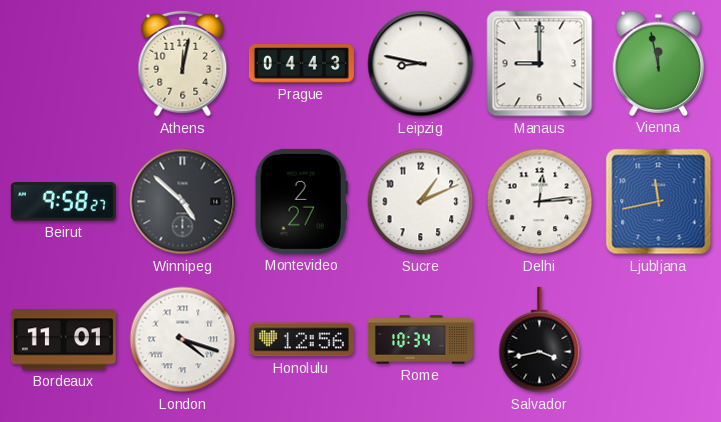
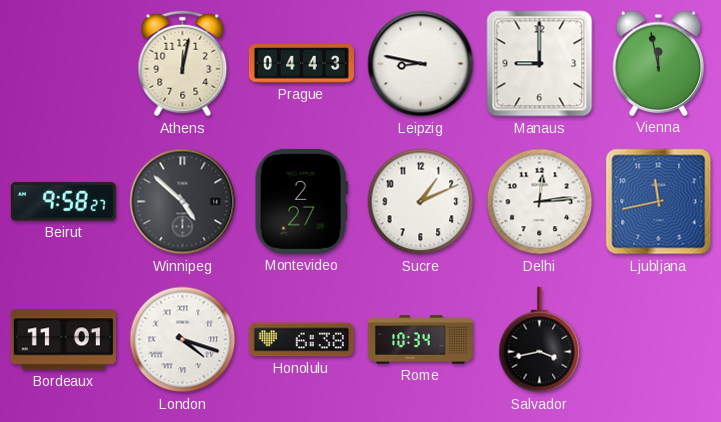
Honolulu: 12:56 -> 6:38 (301, 340)
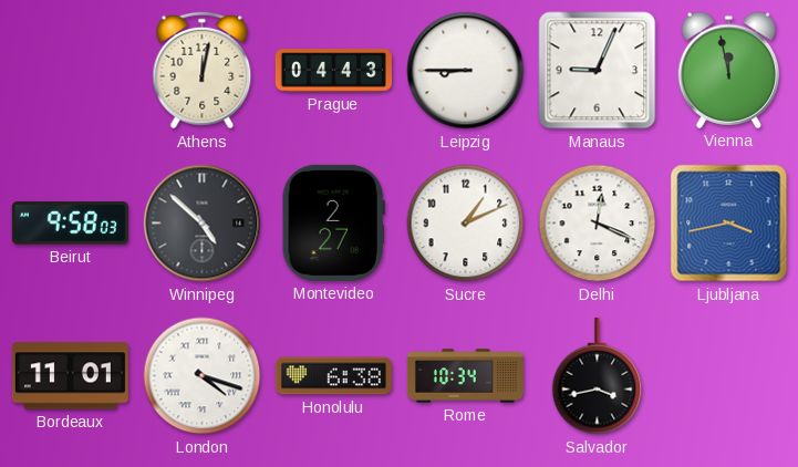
Leipzig: 8:47 -> 8:45 (466, 71)
Manaus: 9:00 -> 9:04 (598, 71)
Beirut: 9:58:27 -> 9:58:03 (70, 224)
Delhi: 12:14 -> 12:19 (598, 224)
Ljubljana: 11:43 -> 3:43 (729, 224)
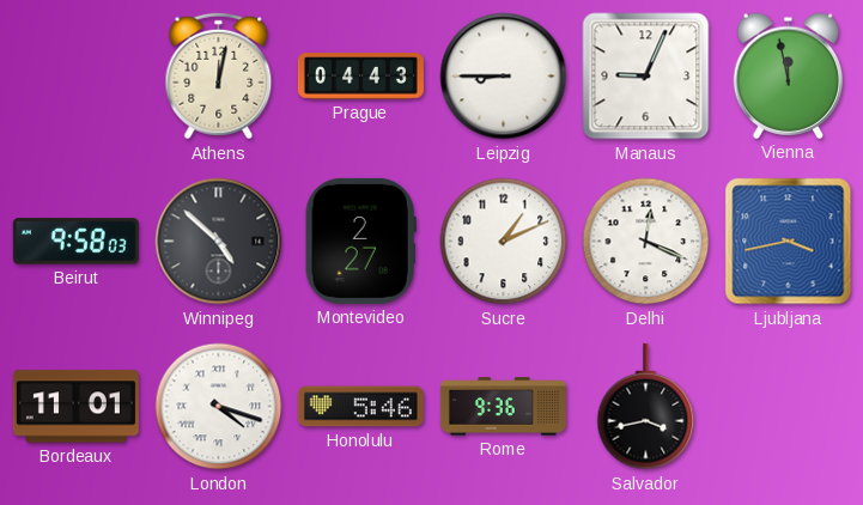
Honolulu: 6:38 -> 5:46 (360, 407)
Rome: 10:34 -> 9:36 (503, 407)
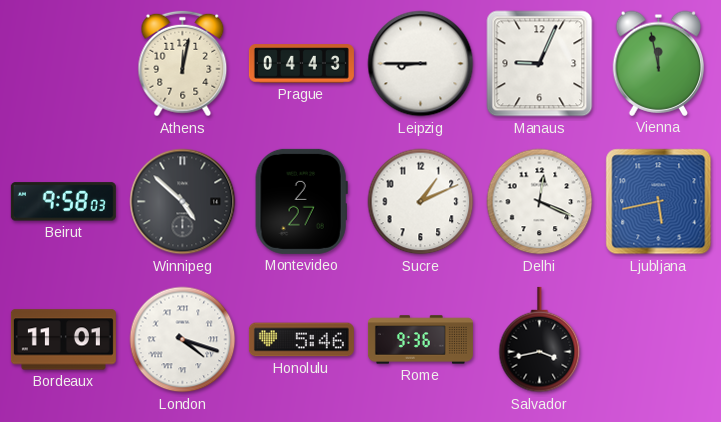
Ljubljana: 3:43 -> 5:43 (659, 202)
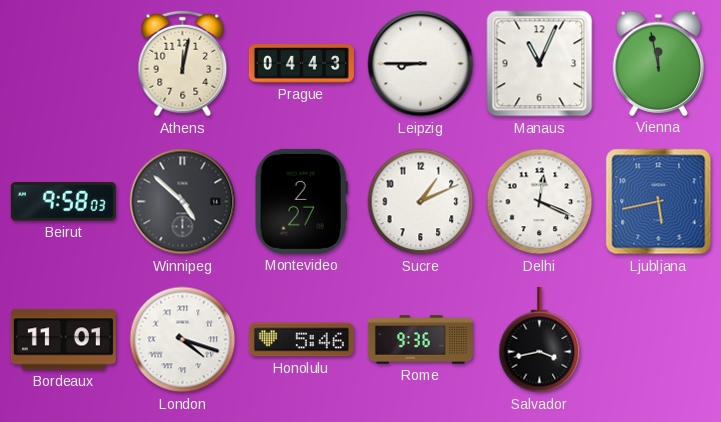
Manaus: 9:04 -> 11:04 (540, 64)
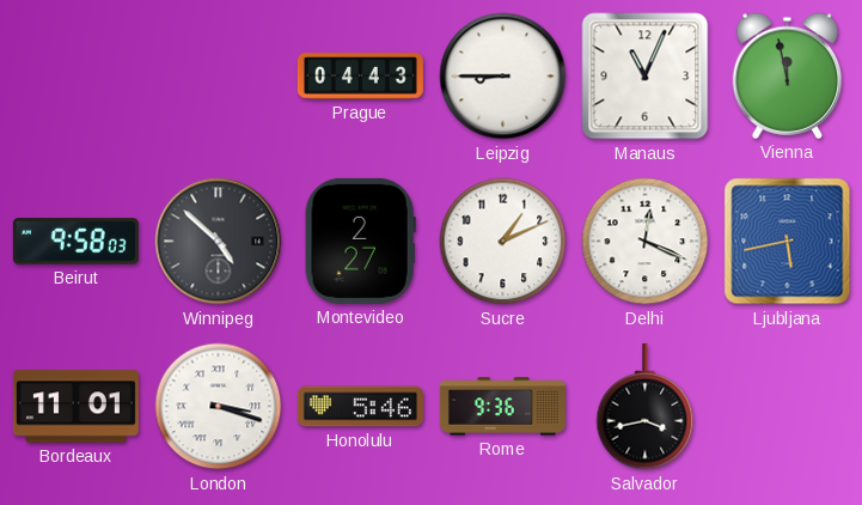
Athens: 12:02 -> none (183, 64)
London: 4:18 -> 3:18 (219, 407)
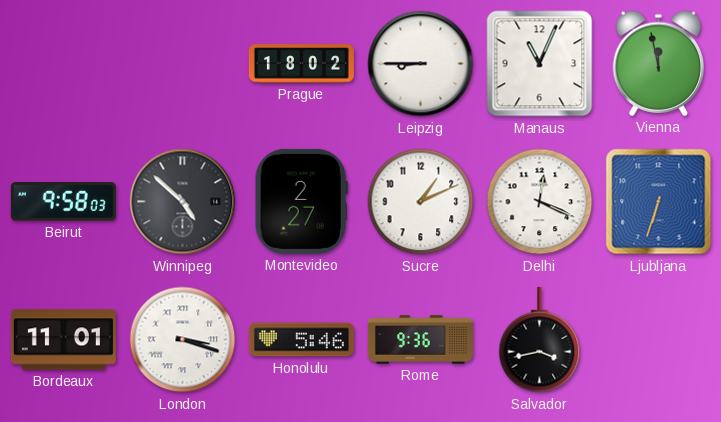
Prague: 04:43 -> 18:02 (301, 64)
Ljubljana: 5:43 -> 6:33 (659, 202)
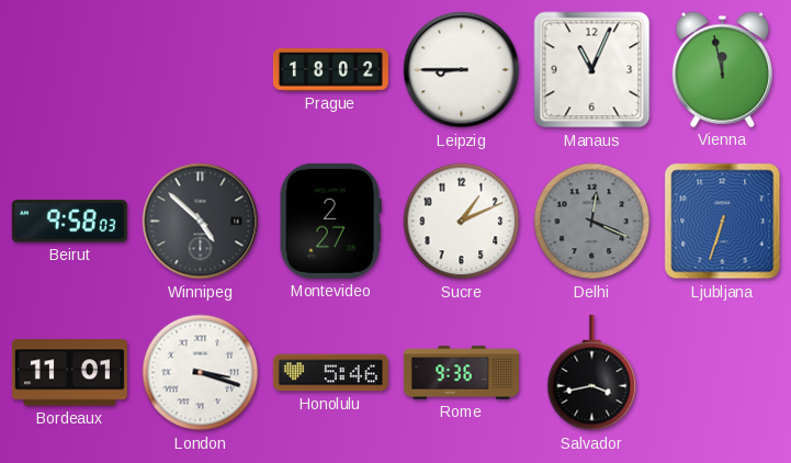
Delhi dial: white -> grey (592, 222)
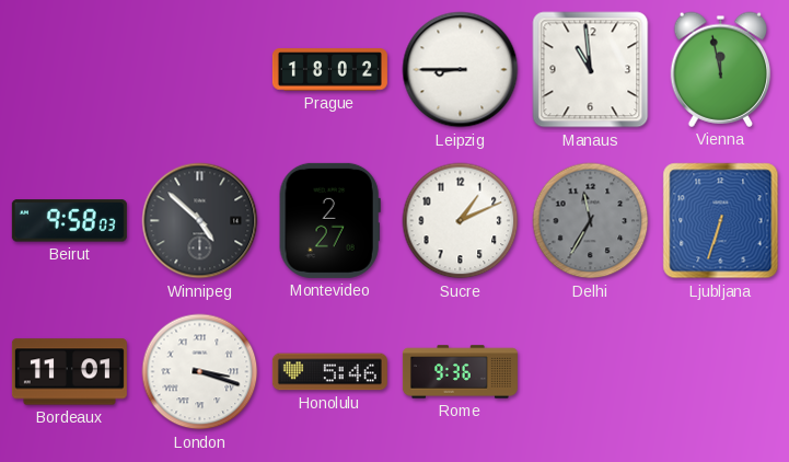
Manaus: 11:04 -> 10:59 (591, 70)
Delhi: 12:19 -> 11:35 (591, 221)
Salvador: 3:43 -> none (592, 373)
